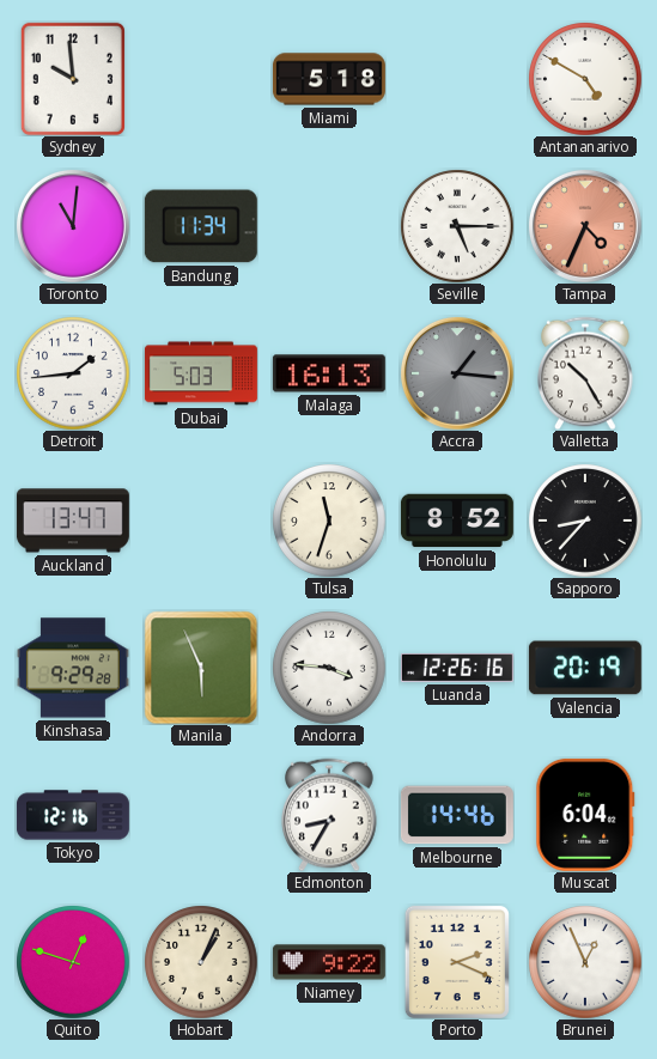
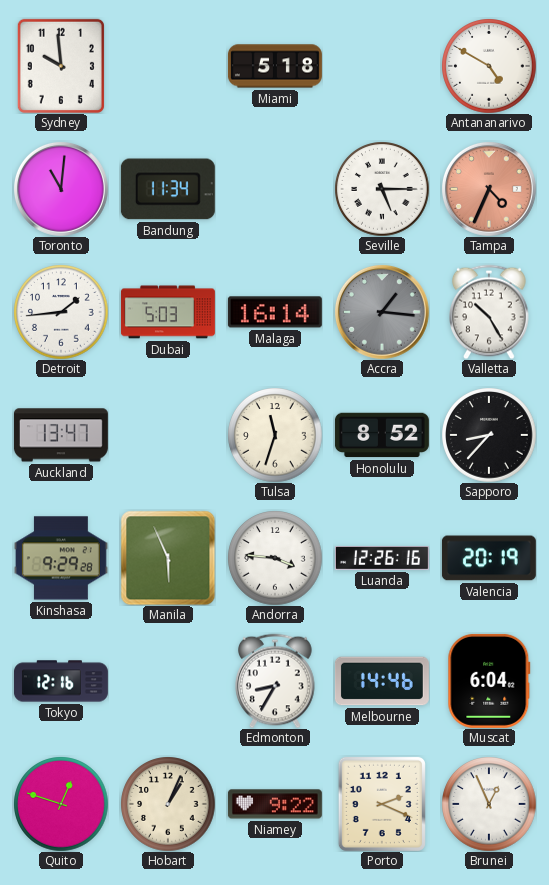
Malaga: 16:13 -> 16:14 (275, 312)
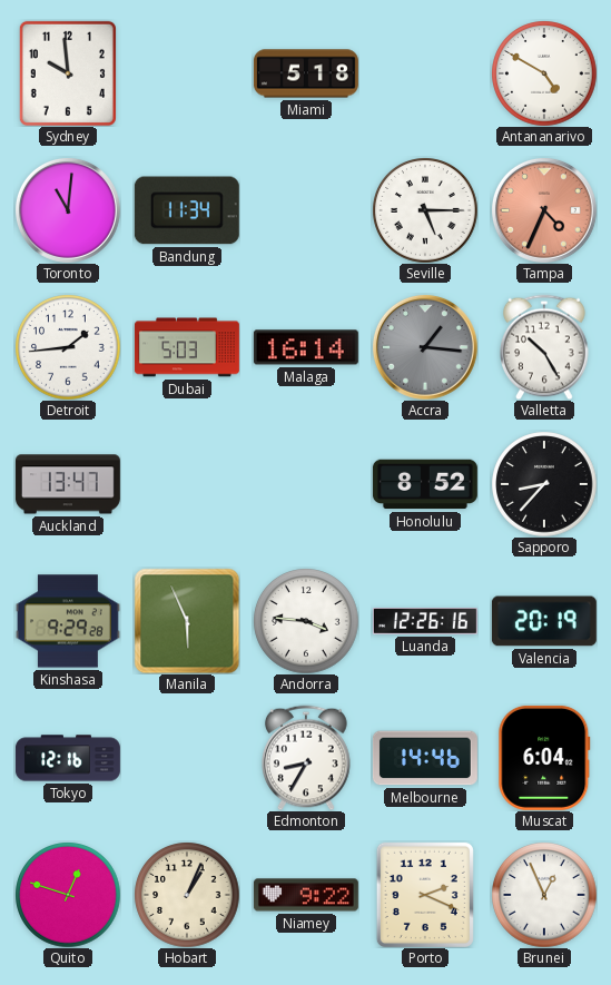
Tulsa: 11:33 -> none (275, 435)
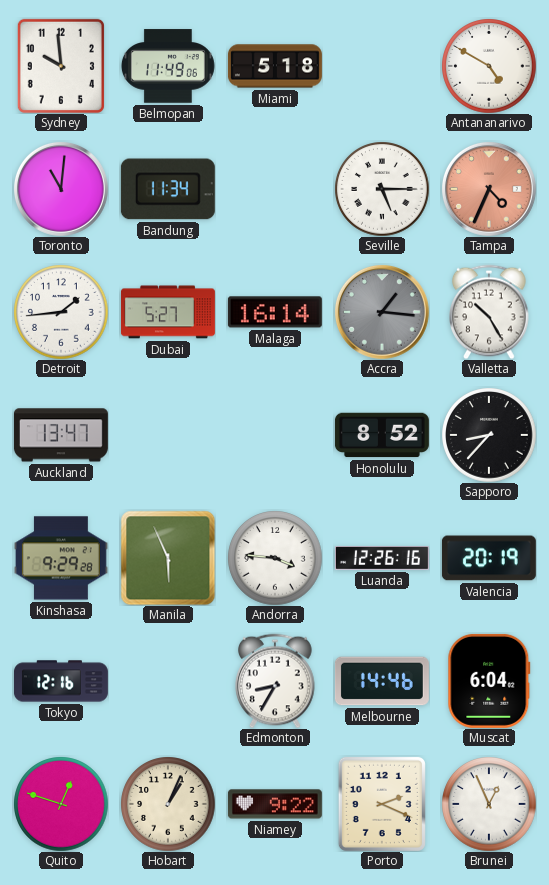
Belmopan: none -> 11:49 (168, 66)
Dubai: 5:03 -> 5:27 (168, 312)
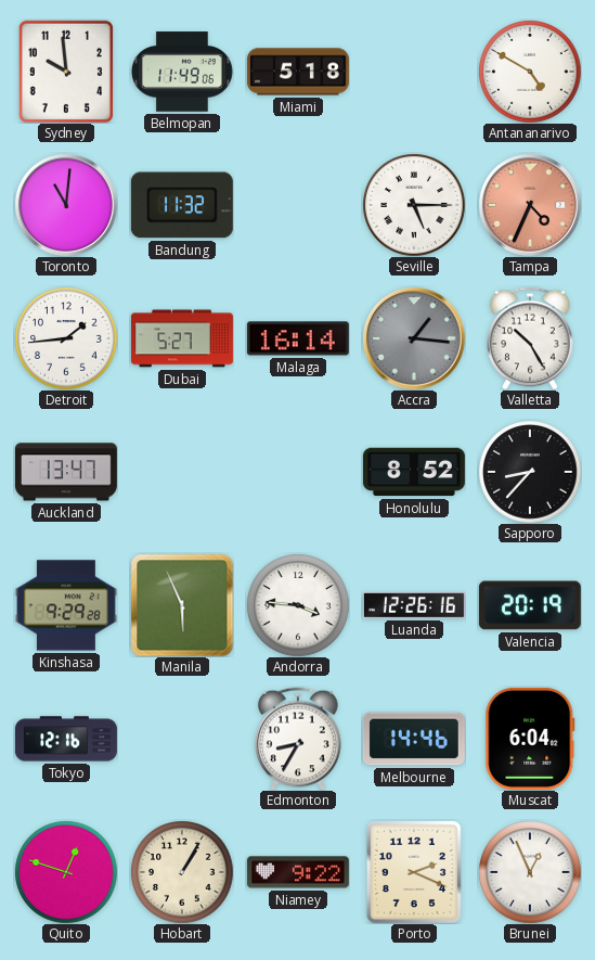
Bandung: 11:34 -> 11:32 (182, 205)
Hobart: 1:04 -> 1:05 (182, 872)
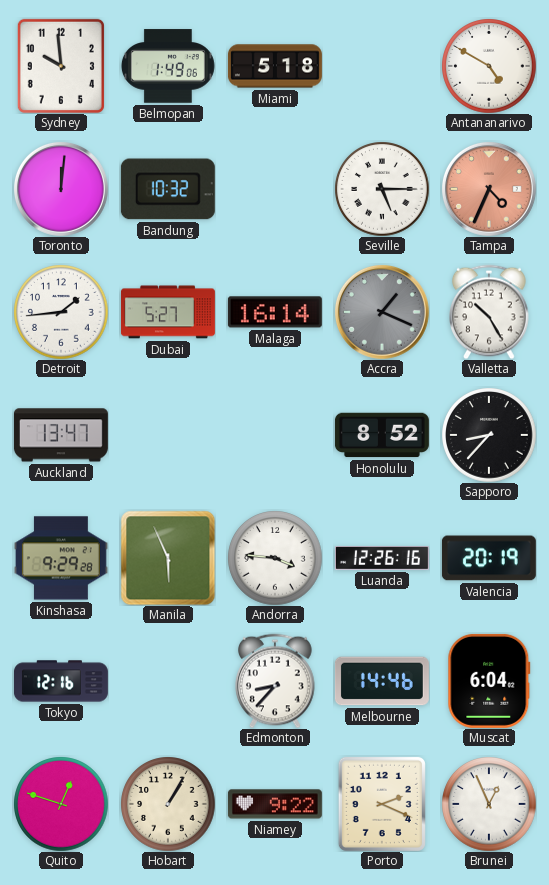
Belmopan: 11:49 -> 1:49 (168, 66)
Toronto: 11:01 -> 12:01 (61, 189)
Bandung: 11:32 -> 10:32 (168, 189)
Accra: 1:16 -> 1:19 (382, 312)
Edmonton: 8:35 -> 8:37 (275, 681)
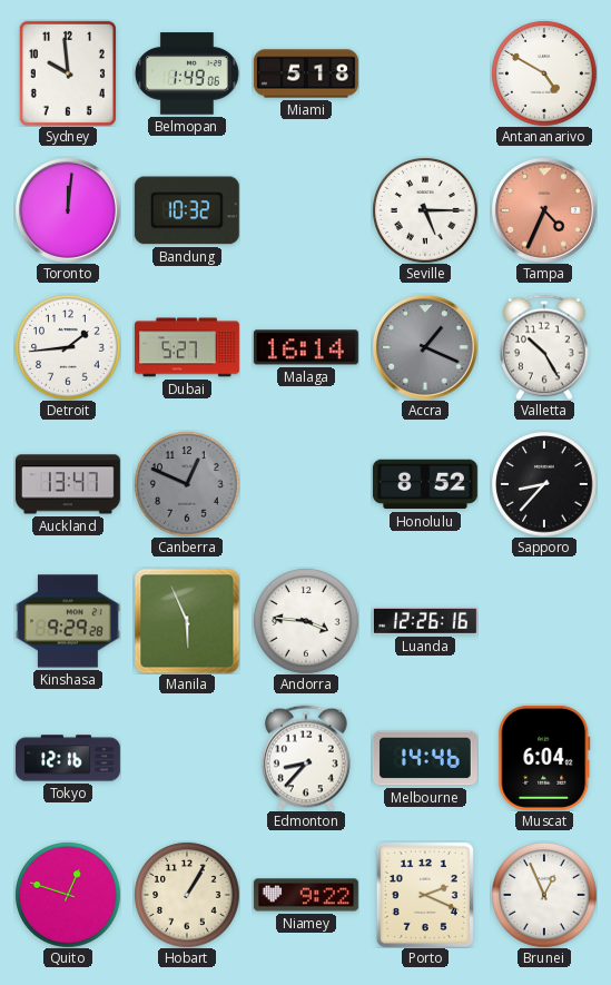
Canberra: none -> 12:49 (187, 484)
Valencia: 20:19 -> none (489, 558)
